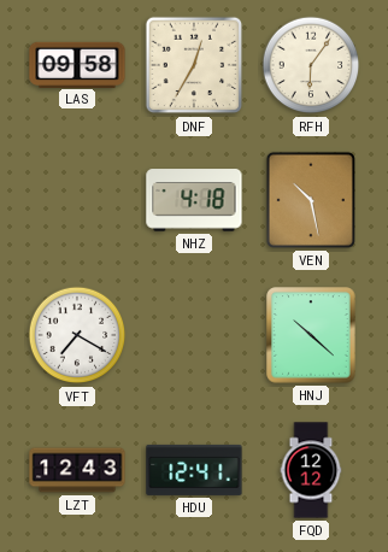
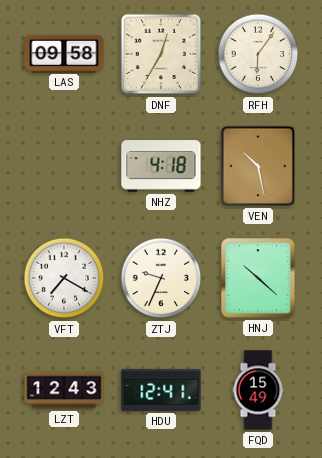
ZTJ: none -> 9:34 (161, 278)
FQD: 12:12 -> 15:49 (258, 390)
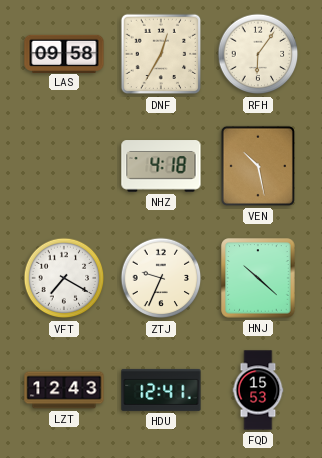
FQD: 15:49 -> 15:53 (258, 390)
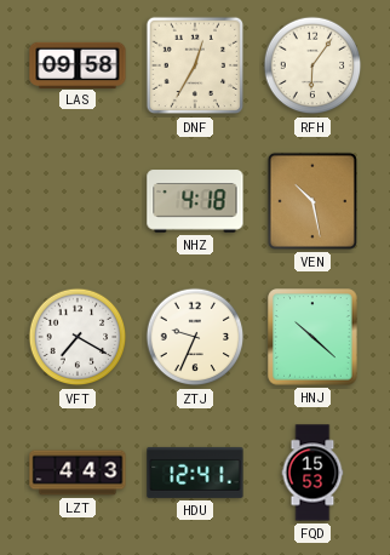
LZT: 12:43 -> 4:43 (78, 473)
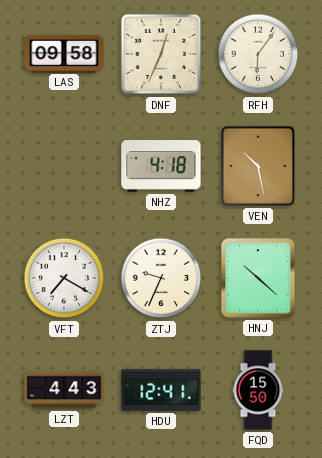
DNF: 12:35 -> 12:34 (161, 54)
FQD: 15:53 -> 15:50 (258, 390)
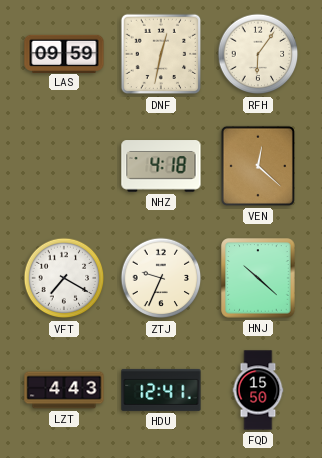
LAS: 09:58 -> 09:59 (64, 53)
DNF: 12:34 -> 12:32 (161, 54)
VEN: 10:28 -> 12:22 (258, 166)
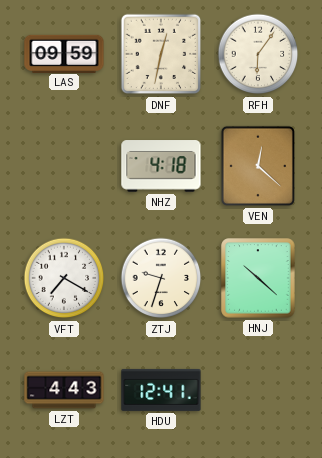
ZTJ: 9:34 -> 9:33 (161, 278)
FQD: 15:50 -> none (258, 390)
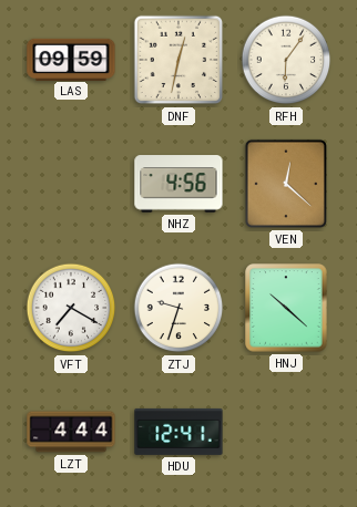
NHZ: 4:18 -> 4:56 (178, 184)
LZT: 4:43 -> 4:44 (71, 432)
